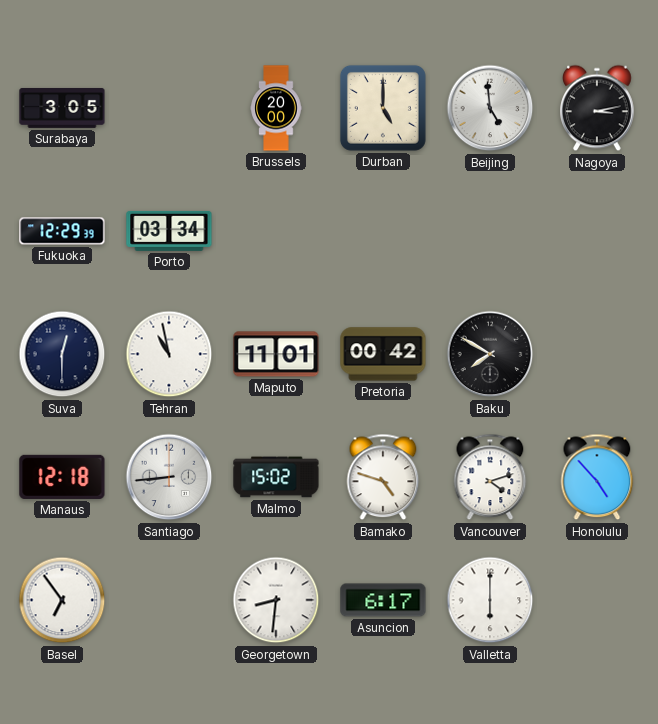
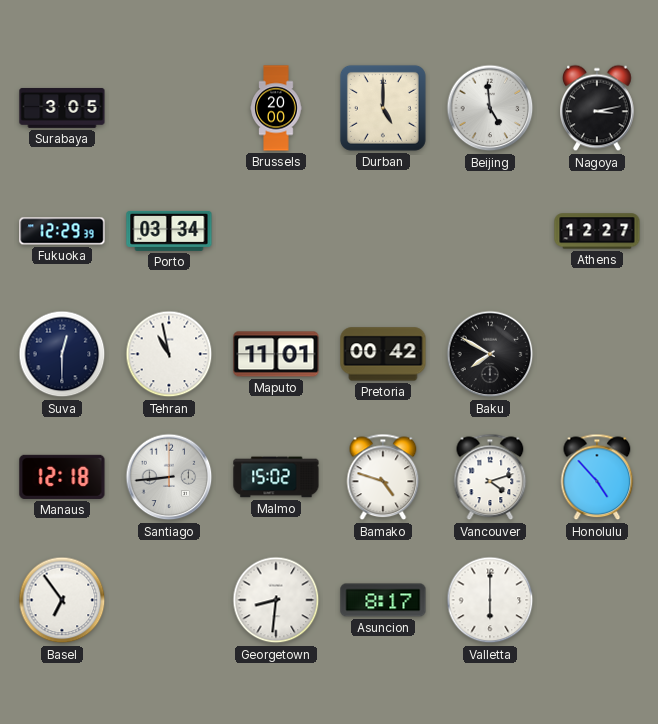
Athens: none -> 12:27 (597, 231)
Asuncion: 6:17 -> 8:17 (383, 600)
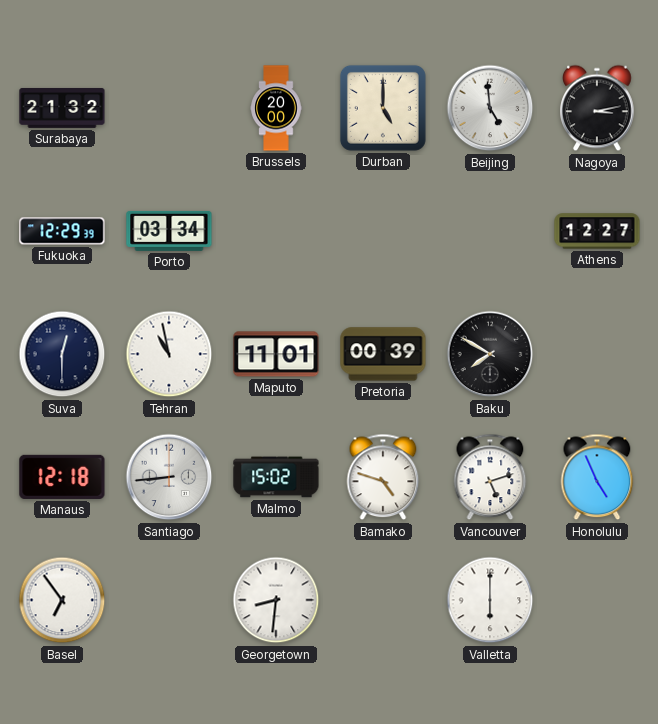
Surabaya: 3:05 -> 21:32 (62, 108)
Pretoria: 00:42 -> 00:39 (383, 354)
Vancouver: 4:12 -> 5:12 (490, 477)
Honolulu: 4:53 -> 4:56 (597, 477)
Asuncion: 8:17 -> none (383, 600)
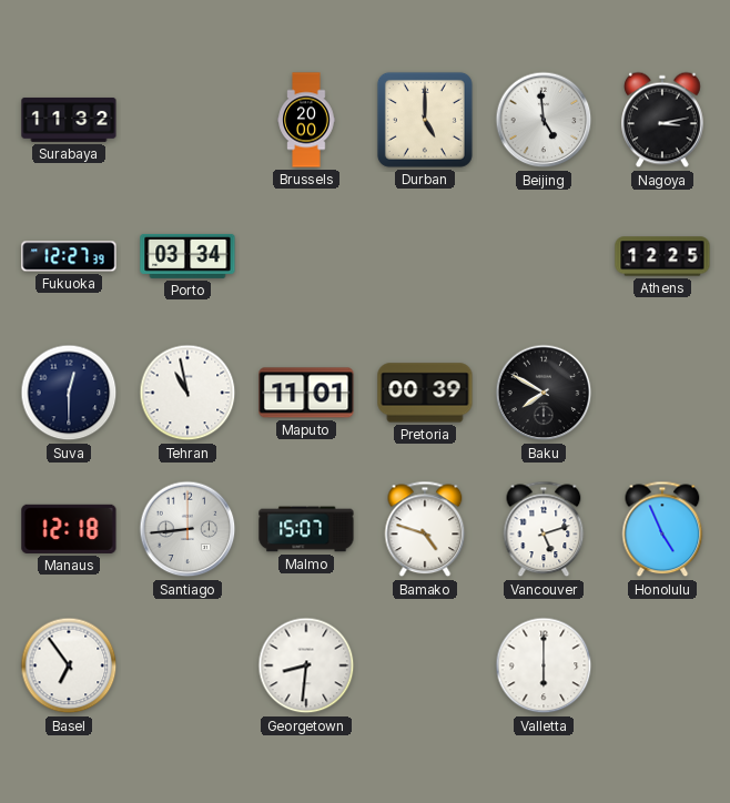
Surabaya: 21:32 -> 11:32 (69, 120)
Fukuoka: 12:29 -> 12:27 (69, 256)
Athens: 12:27 -> 12:25 (662, 256)
Malmo: 15:02 -> 15:07 (306, 529)
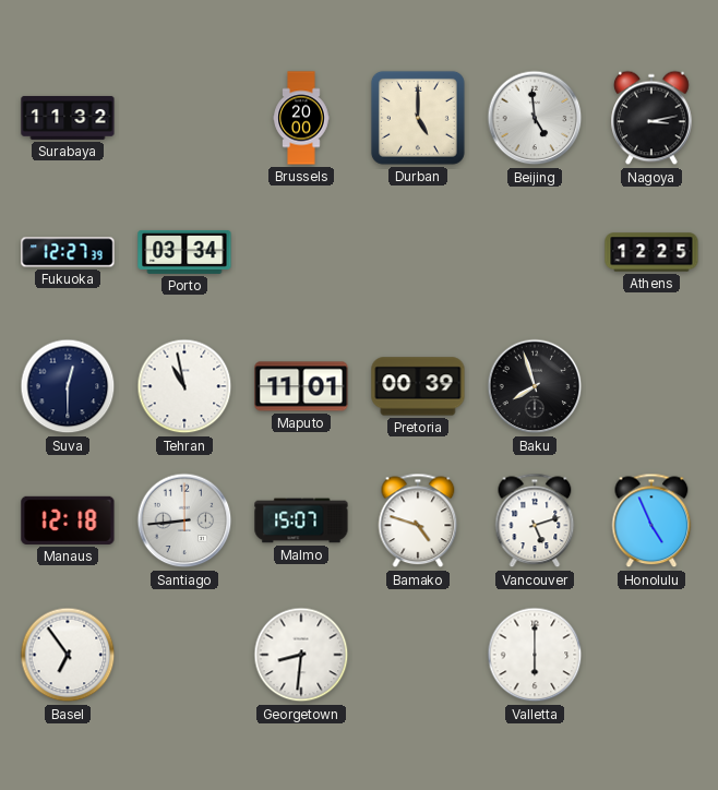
Baku: 7:50 -> 7:57 (535, 386)
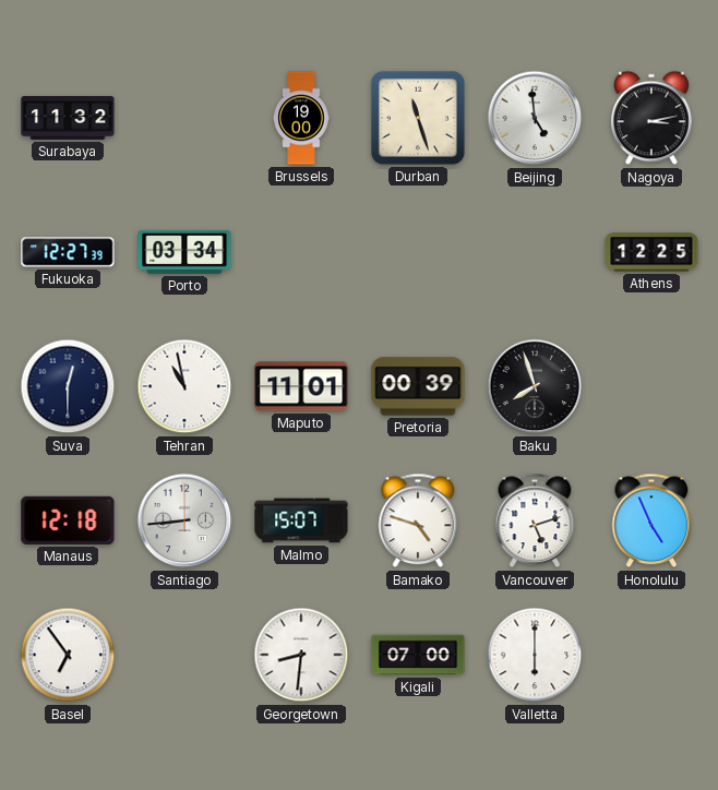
Brussels: 20:00 -> 19:00 (301, 118)
Durban: 5:00 -> 11:27 (418, 118)
Kigali: none -> 07:00 (418, 655)
